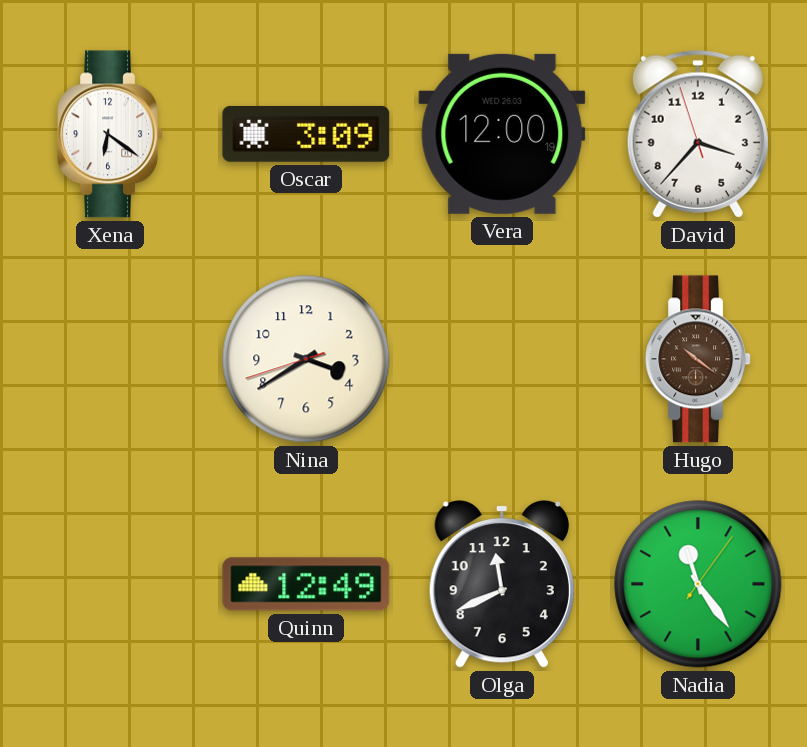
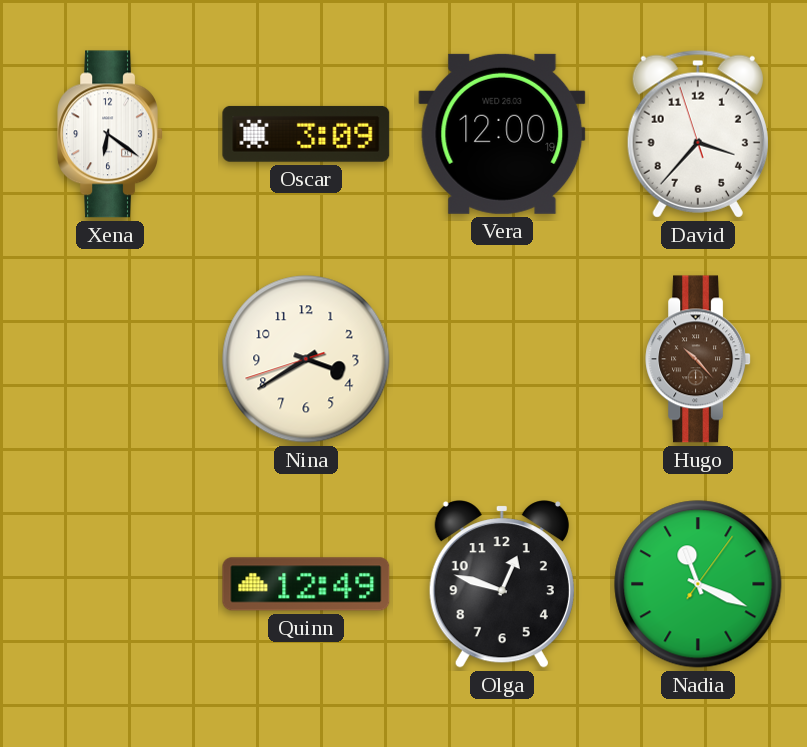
Hugo: 10:21 -> 10:23 (698, 359)
Olga: 11:41 -> 12:48 (502, 585)
Nadia: 11:24 -> 11:19 (698, 584)
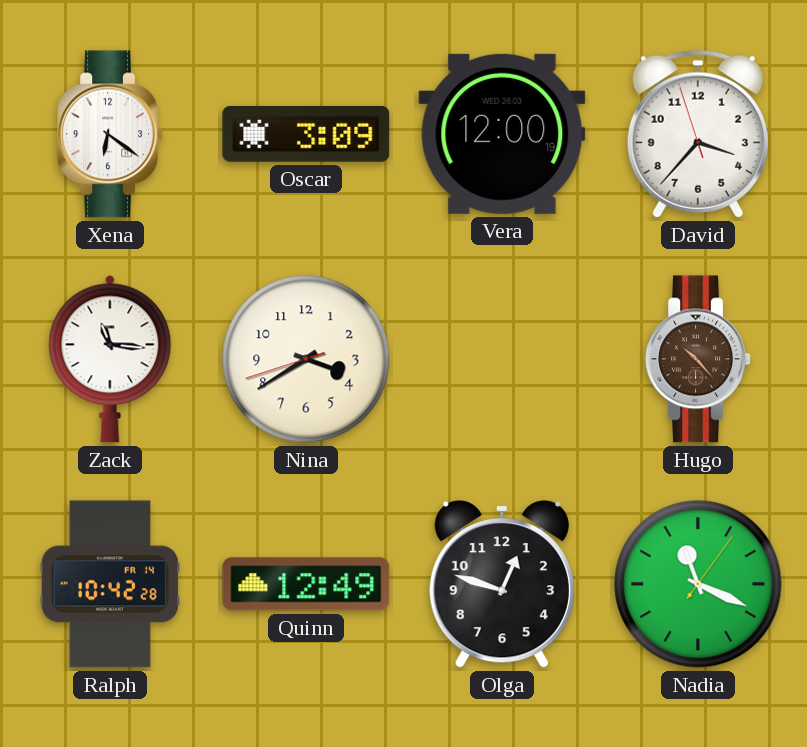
Zack: none -> 11:16 (110, 359)
Ralph: none -> 10:42 (109, 584)
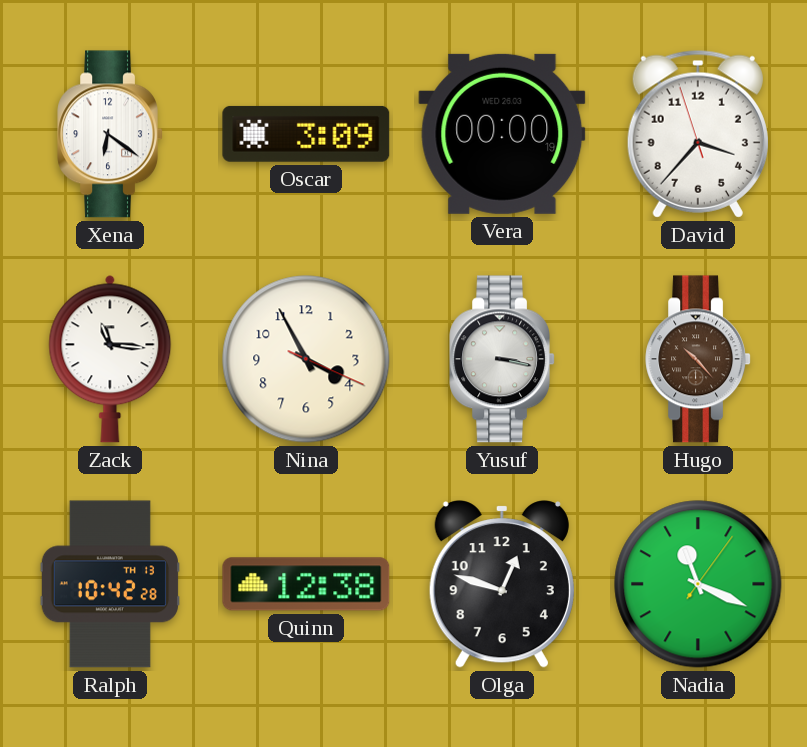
Vera: 12:00 -> 00:00 (502, 134)
Nina: 3:39 -> 3:55 (306, 359)
Yusuf: none -> 3:17 (502, 359)
Ralph date: FR 14 -> TH 13 (109, 584)
Quinn: 12:49 -> 12:38 (306, 584)
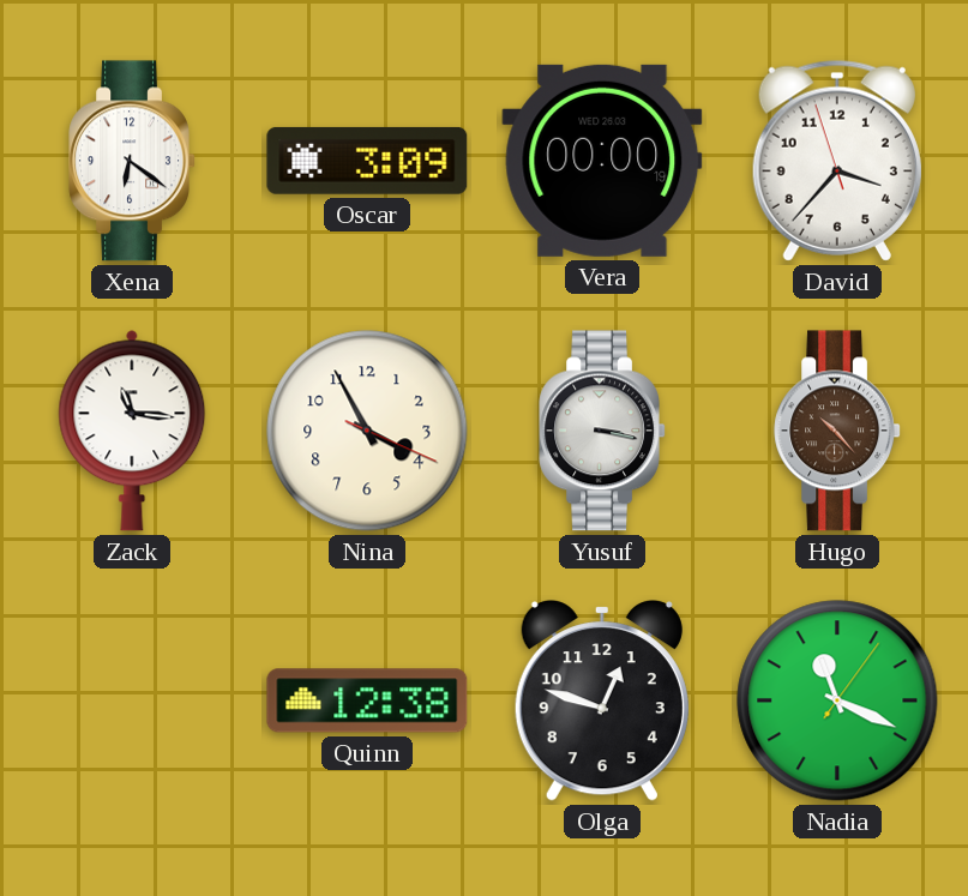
Ralph: 10:42 -> none (109, 584)
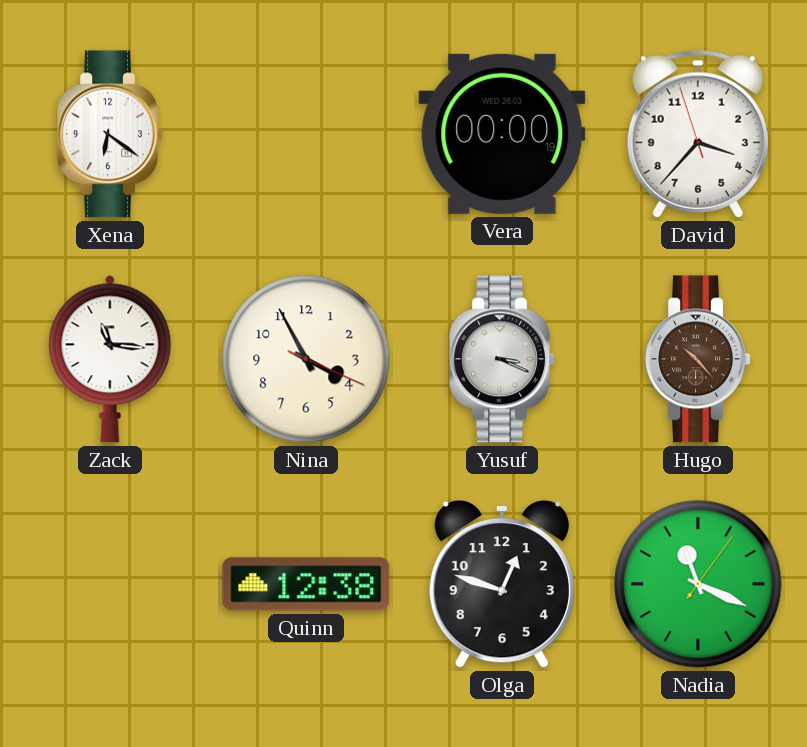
Oscar: 3:09 -> none (367, 161)
Yusuf: 3:17 -> 3:19 (502, 359)
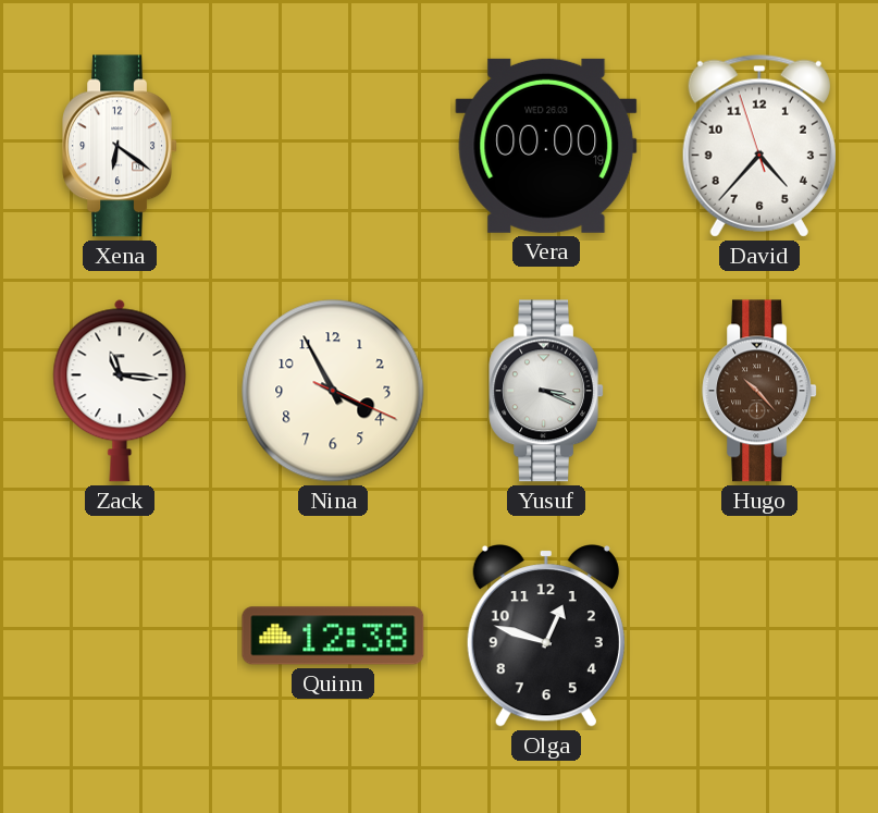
David: 3:36 -> 4:36 (759, 146)
Nadia: 11:19 -> none (698, 584)
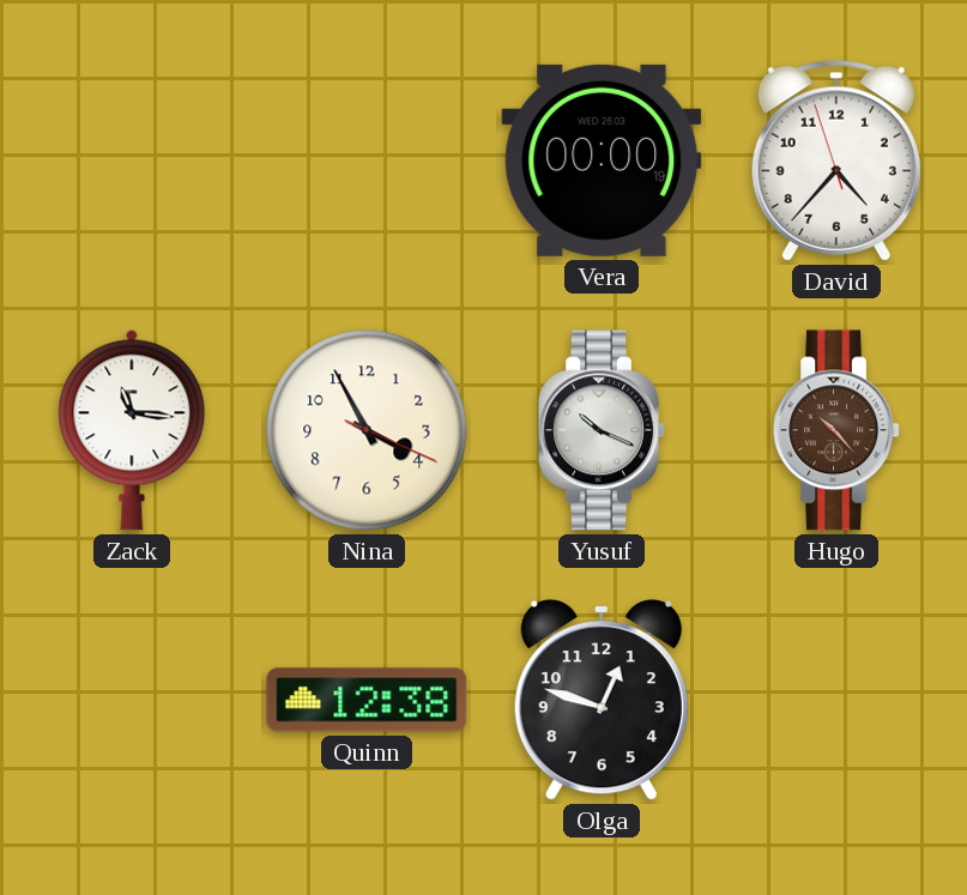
Xena: 6:21 -> none (120, 146)
Yusuf: 3:19 -> 10:19 (602, 430)
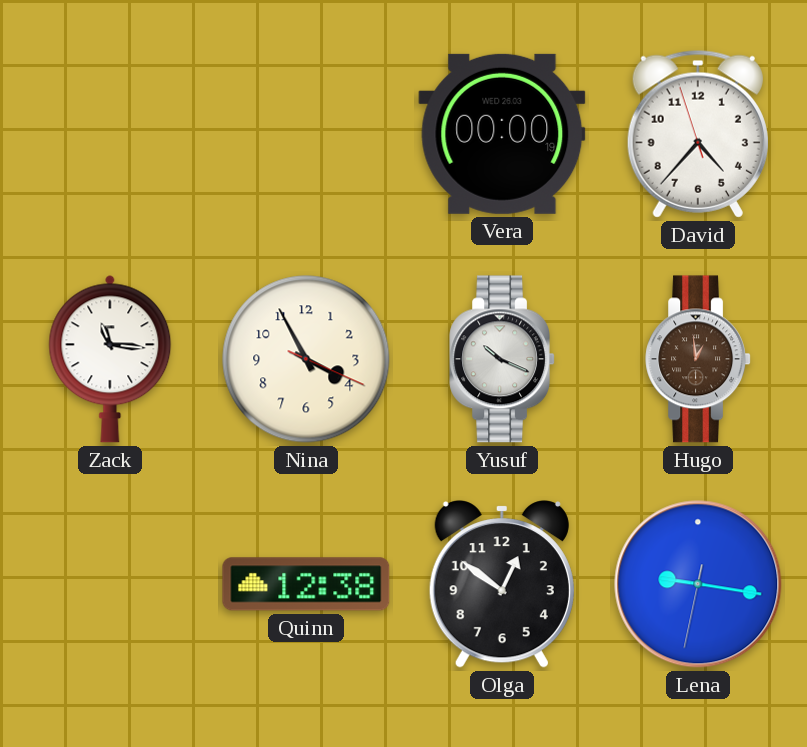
Hugo: 10:23 -> 12:59 (698, 359)
Olga: 12:48 -> 12:51 (502, 585)
Lena: none -> 9:16 (698, 584)
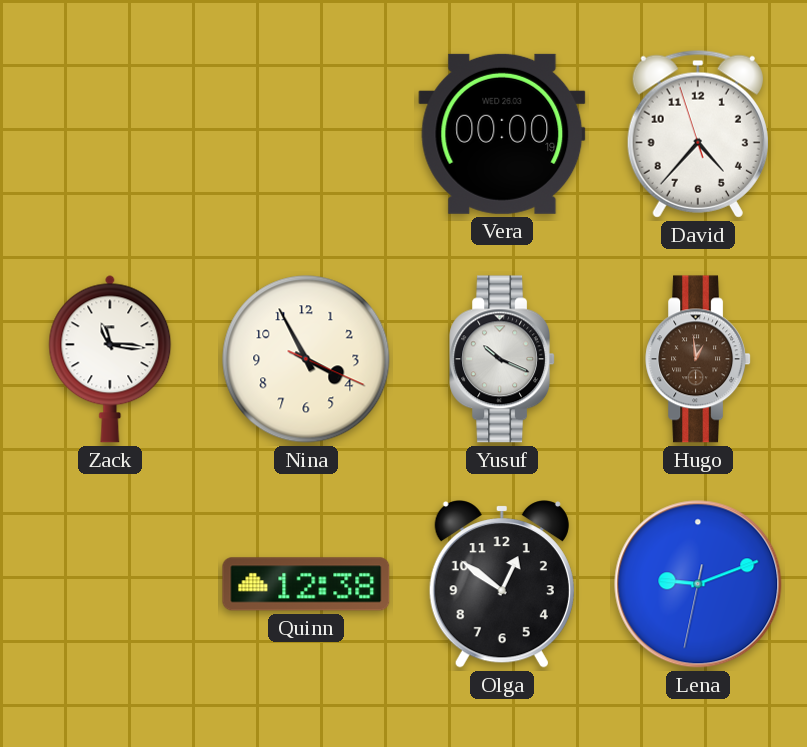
Lena: 9:16 -> 9:11 (698, 584)
